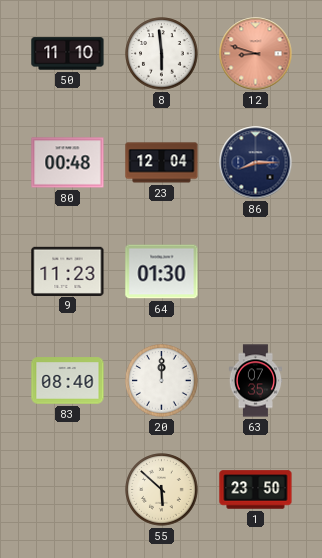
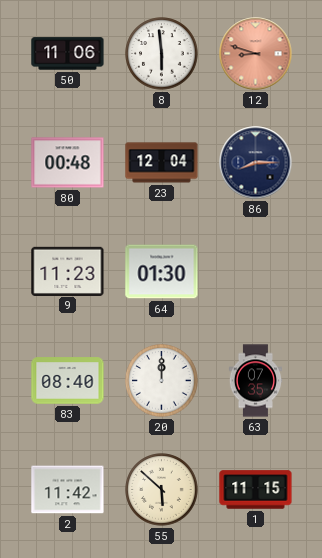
50: 11:10 -> 11:06 (68, 54)
2: none -> 11:42 (68, 490)
1: 23:50 -> 11:15 (256, 490)
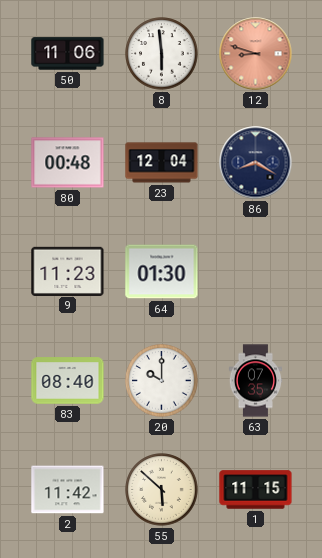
86: 8:15 -> 8:20 (256, 163)
20: 12:00 -> 10:00 (162, 381)
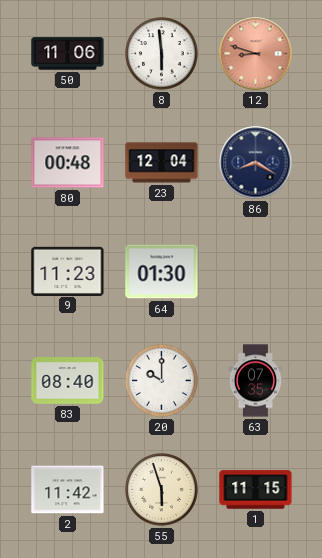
55: 5:52 -> 5:57 (162, 490)
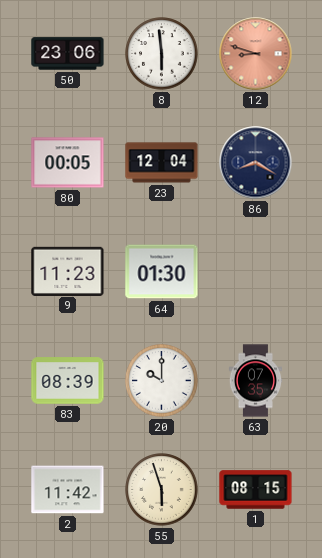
50: 11:06 -> 23:06 (68, 54)
80: 00:48 -> 00:05 (68, 163)
83: 08:40 -> 08:39 (68, 381)
1: 11:15 -> 08:15 (256, 490)
